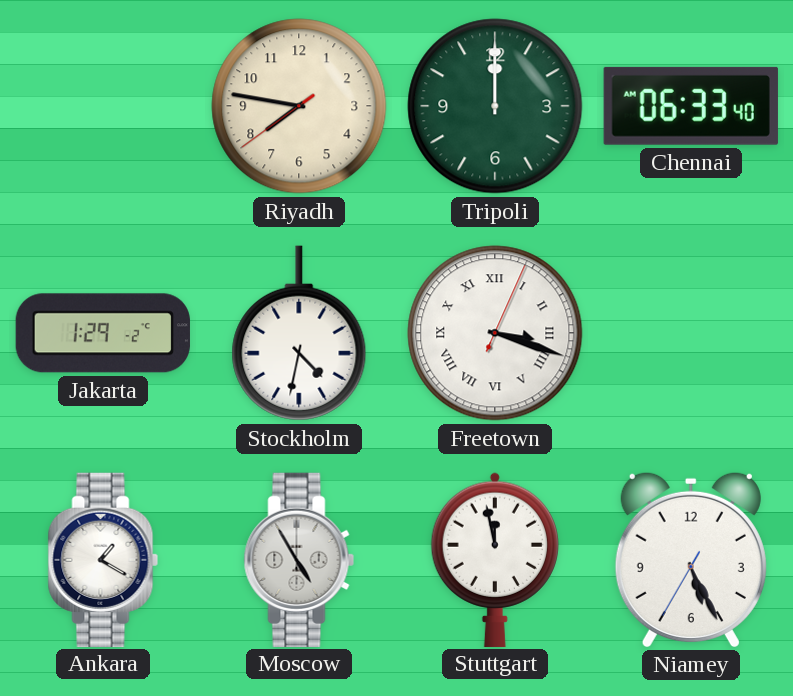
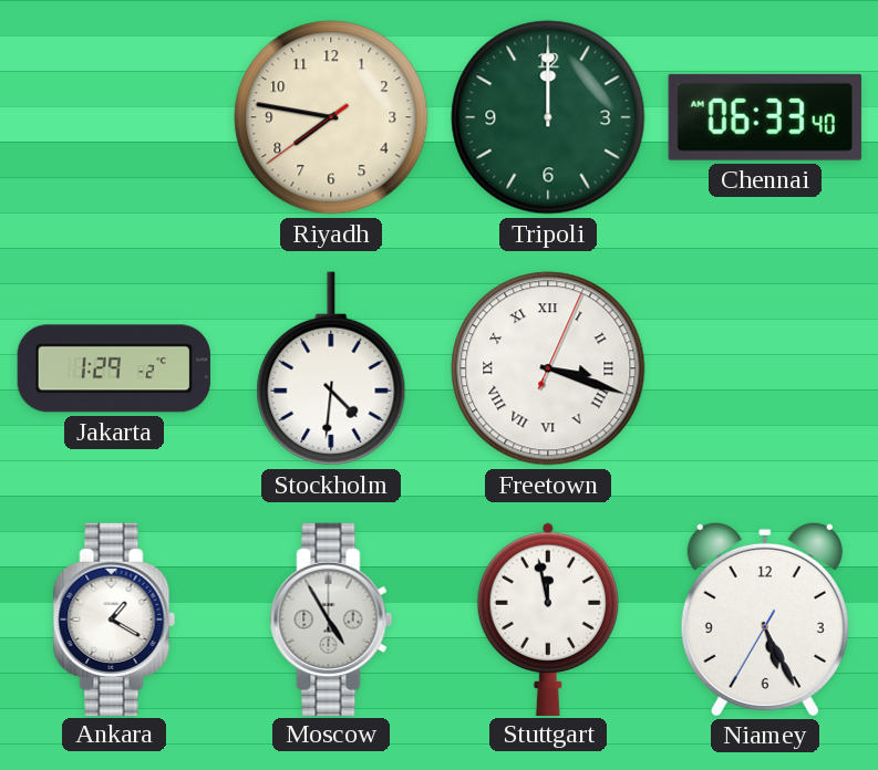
Stockholm: 4:32 -> 4:31 (331, 368)
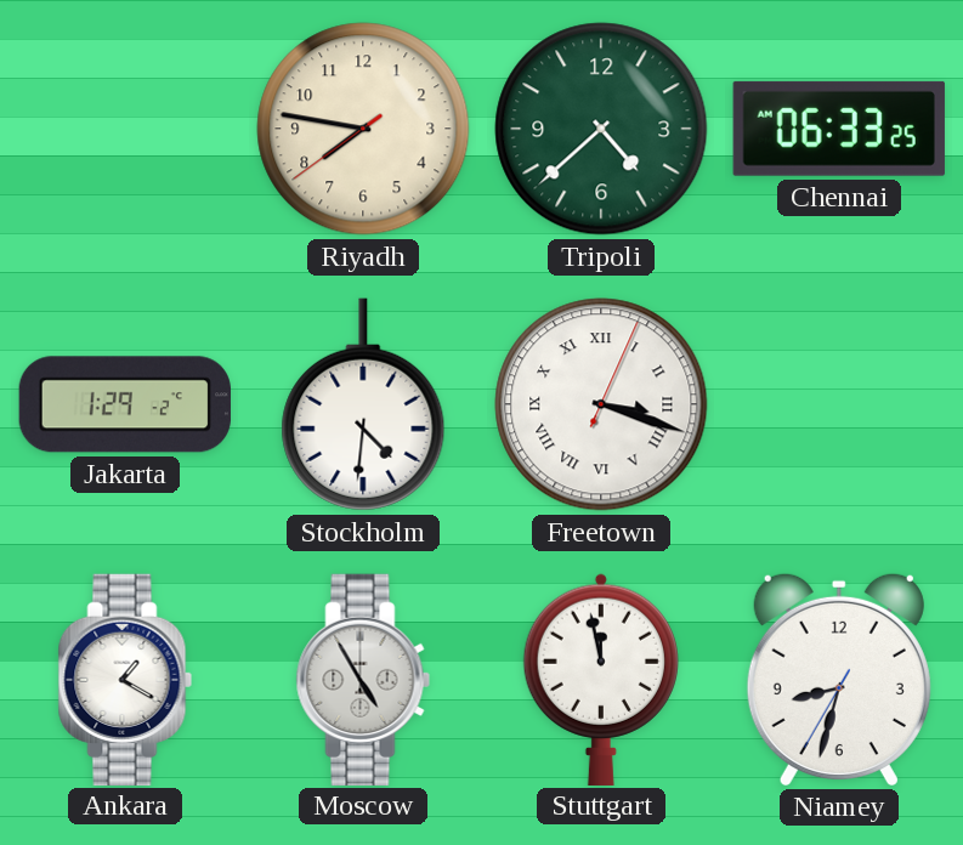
Tripoli: 12:00 -> 4:38 (601, 129)
Chennai: 06:33:40 -> 06:33:25 (839, 129)
Niamey: 5:25 -> 8:32 (839, 679)
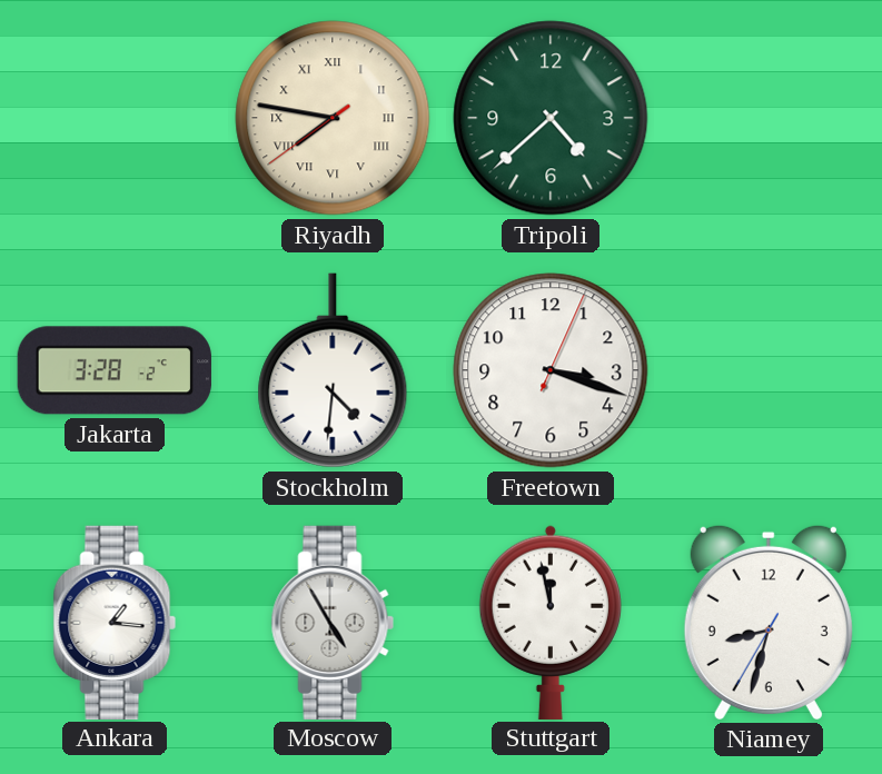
Riyadh numerals: Arabic -> Roman (333, 118)
Chennai: 06:33 -> none (839, 129)
Jakarta: 1:29 -> 3:28 (115, 370)
Freetown numerals: Roman -> Arabic (551, 370)
Ankara: 1:20 -> 1:16 (115, 622)
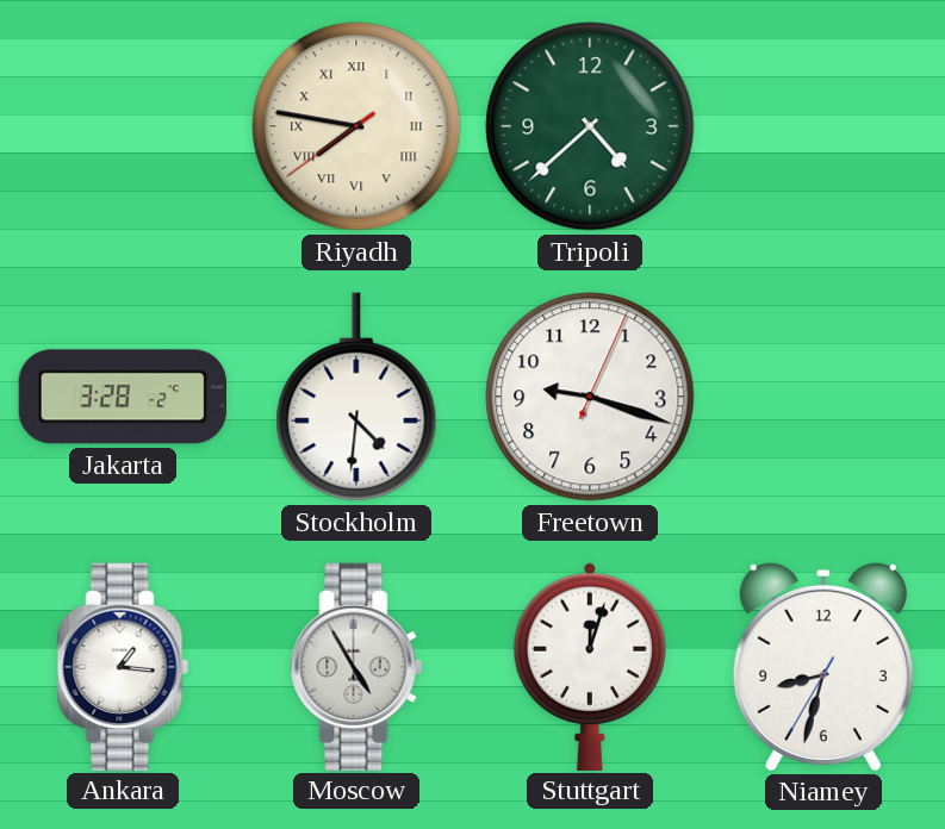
Freetown: 3:18 -> 9:18 (590, 397)
Stuttgart: 11:58 -> 12:03 (590, 666)
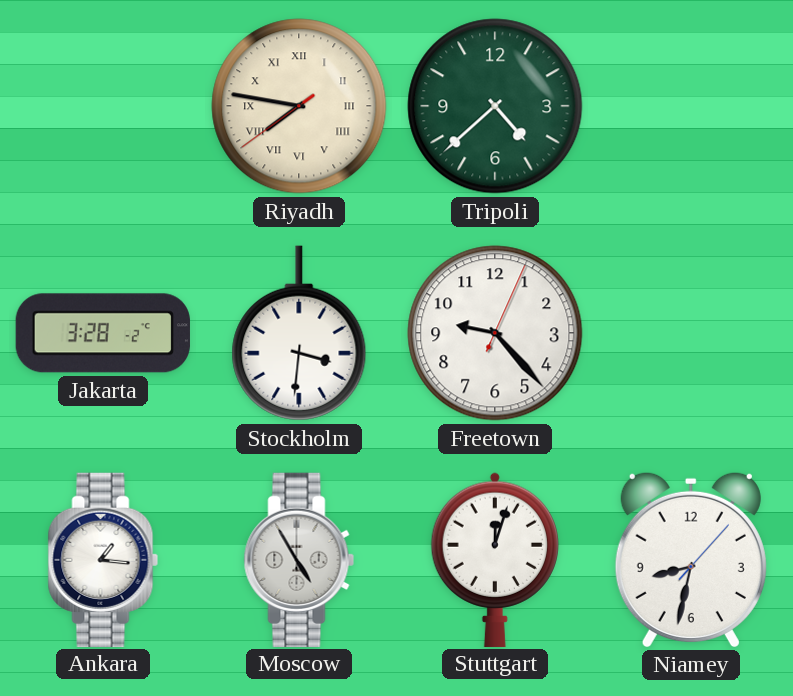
Stockholm: 4:31 -> 3:31 (299, 333)
Freetown: 9:18 -> 9:23 (495, 333)
Niamey: 8:32:35 -> 8:32:07 (691, 559)
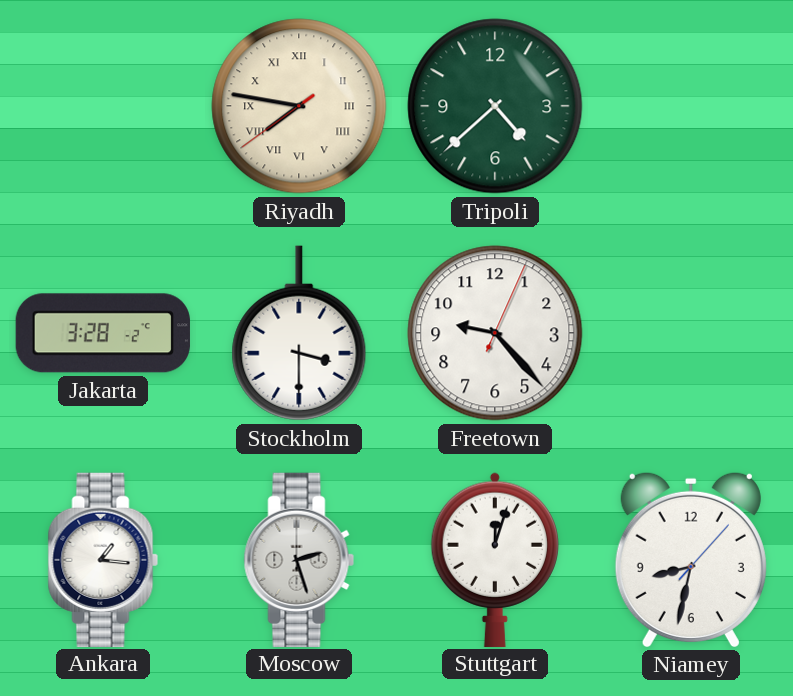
Stockholm: 3:31 -> 3:30 (299, 333)
Moscow: 4:55 -> 2:27 (299, 559)
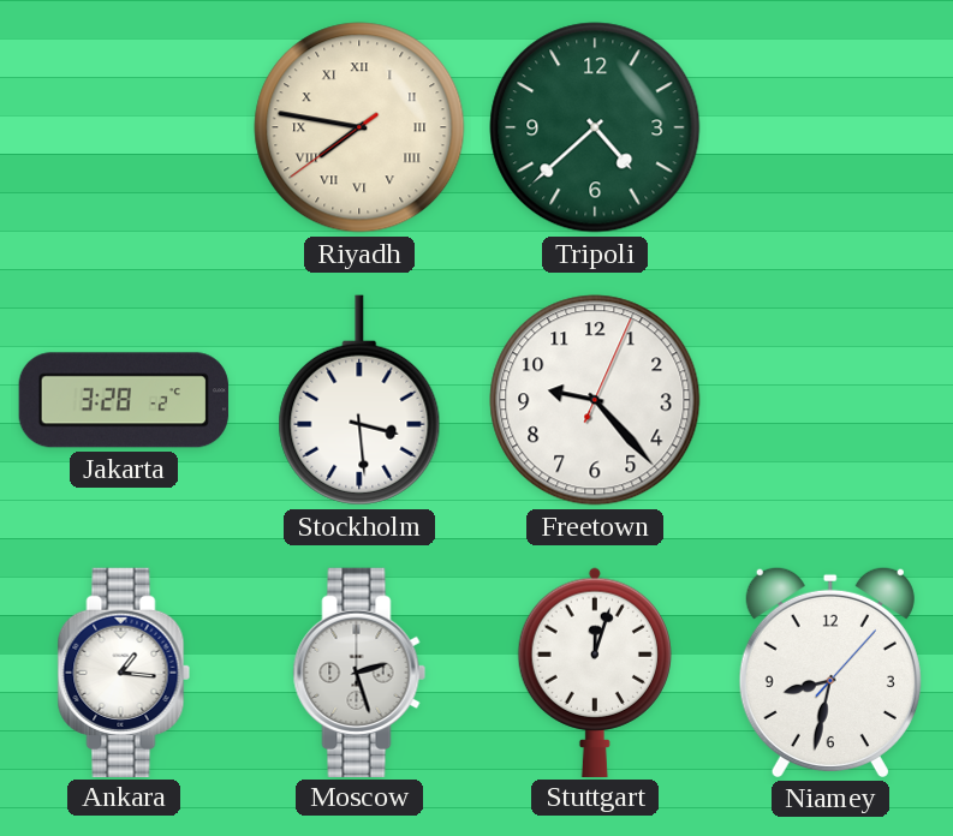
Stockholm: 3:30 -> 3:29 (359, 400)
